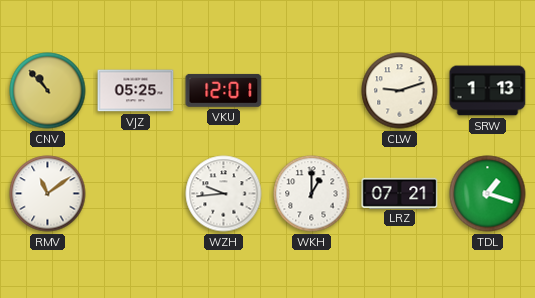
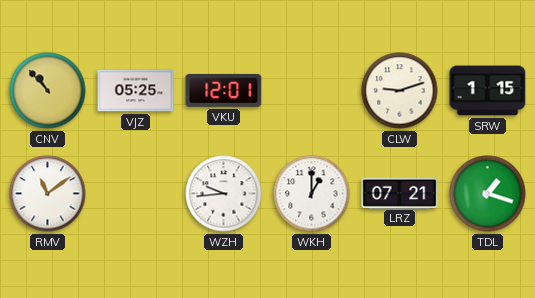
SRW: 1:13 -> 1:15 (488, 91)
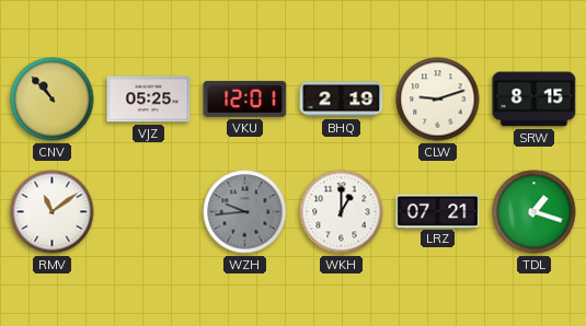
BHQ: none -> 2:19 (342, 100)
SRW: 1:15 -> 8:15 (535, 100)
WZH dial: white -> grey (245, 212)
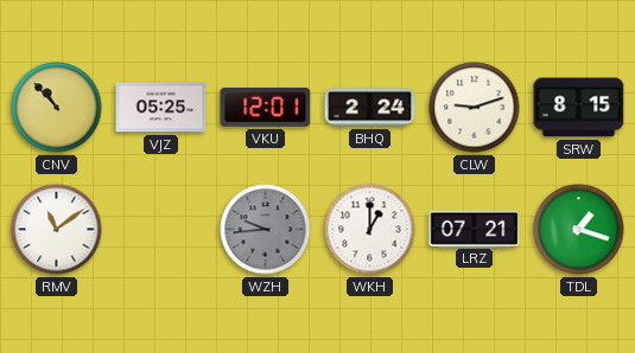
BHQ: 2:19 -> 2:24 (370, 108)
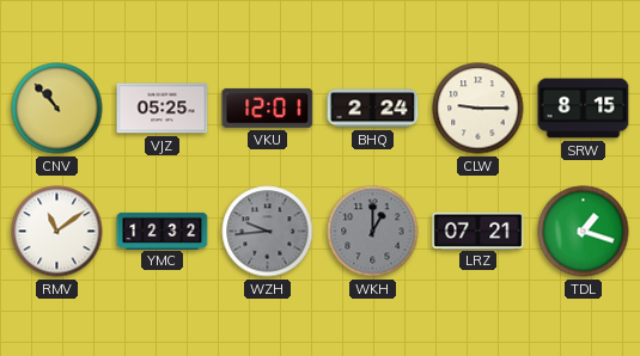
CLW: 9:12 -> 9:15 (479, 109)
YMC: none -> 12:32 (163, 231)
WKH dial: white -> grey (373, 232)
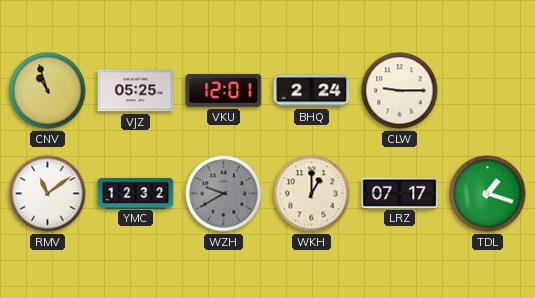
CNV: 10:53 -> 10:57 (48, 91)
SRW: 8:15 -> none (584, 109)
WZH: 9:44 -> 9:40 (224, 194)
WKH dial: grey -> cream (312, 194)
LRZ: 07:21 -> 07:17 (400, 193)
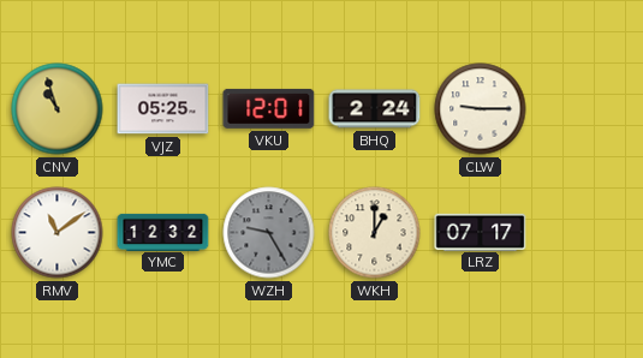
WZH: 9:40 -> 9:25 (269, 233)
TDL: 1:18 -> none (488, 194)
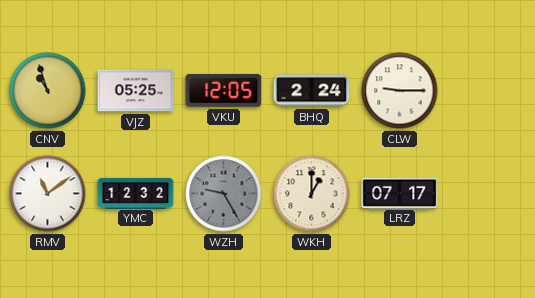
VKU: 12:01 -> 12:05 (224, 90)
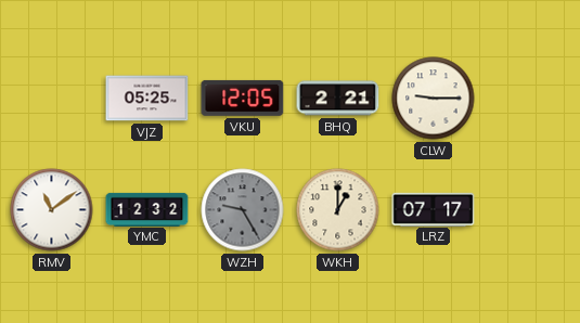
CNV: 10:57 -> none (48, 91)
BHQ: 2:24 -> 2:21 (338, 99)
